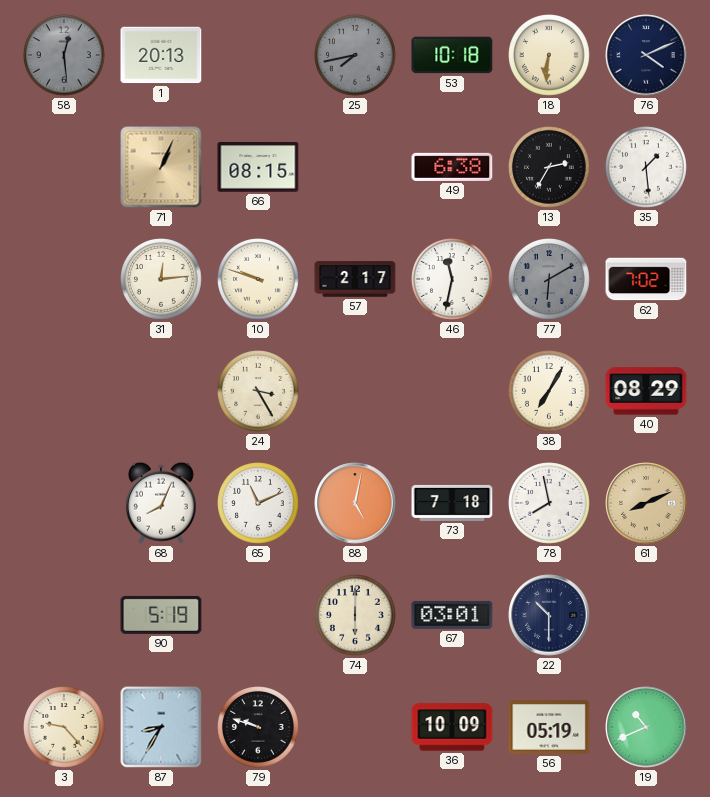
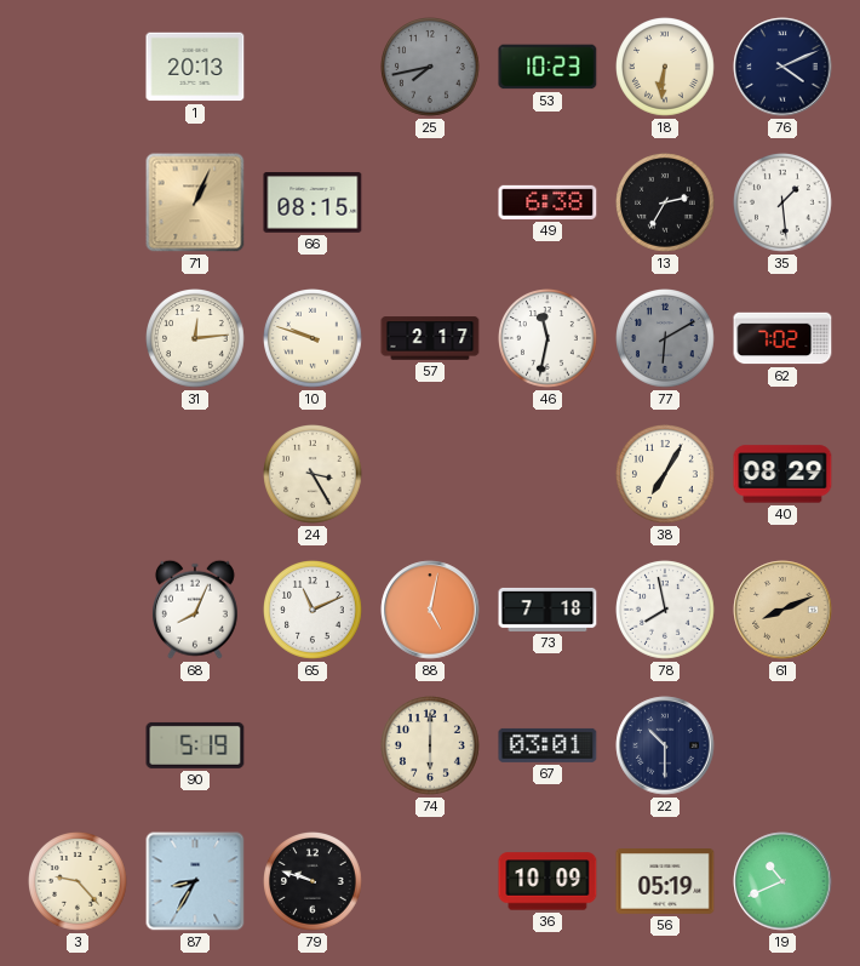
58: 12:29 -> none (65, 56)
53: 10:18 -> 10:23 (547, 67)
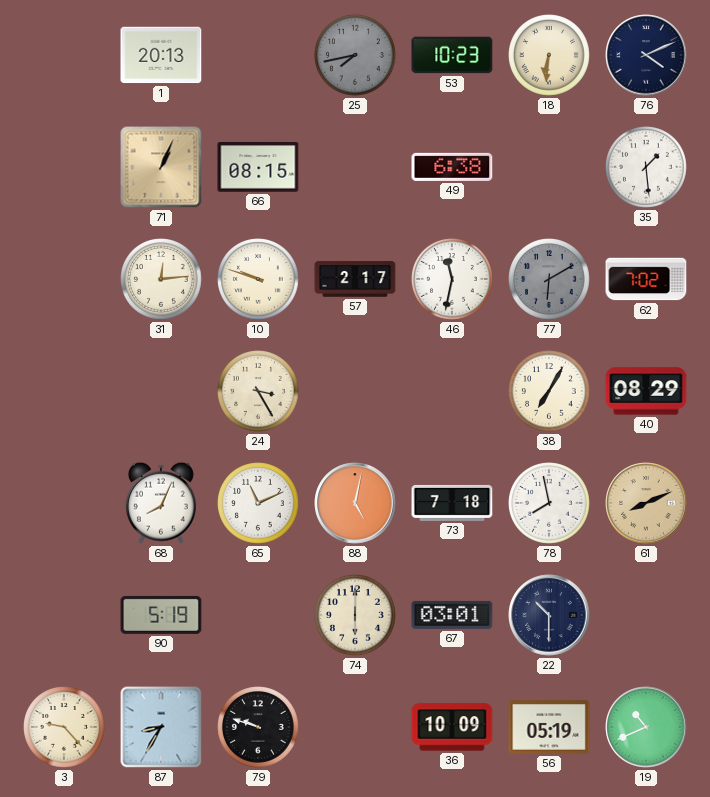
13: 2:35 -> none (666, 204)
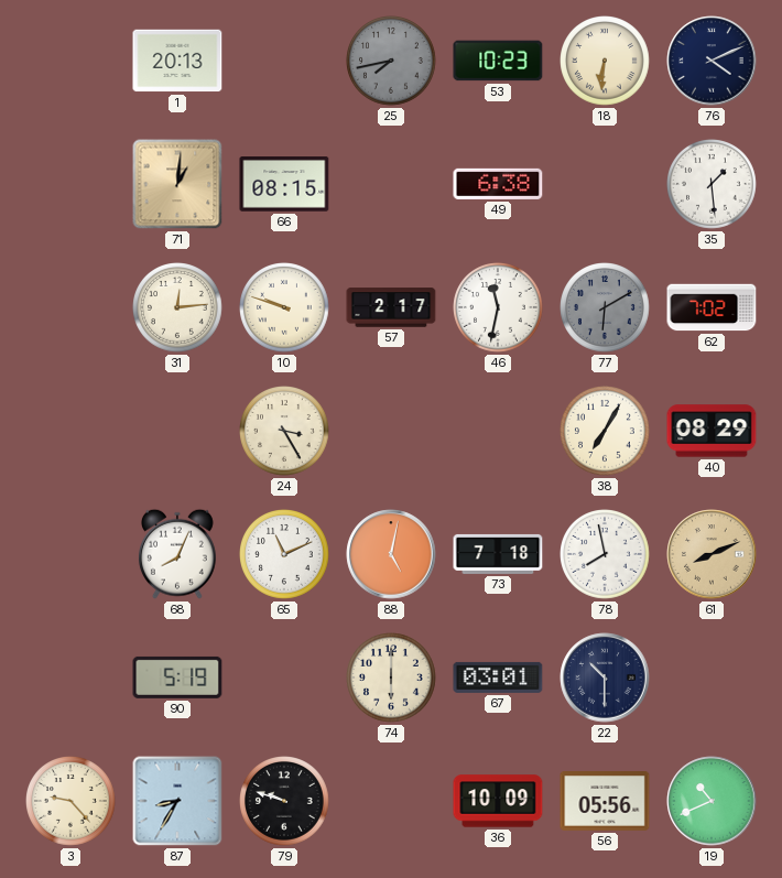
71: 1:04 -> 1:01 (177, 184)
56: 05:19 -> 05:56 (605, 802)
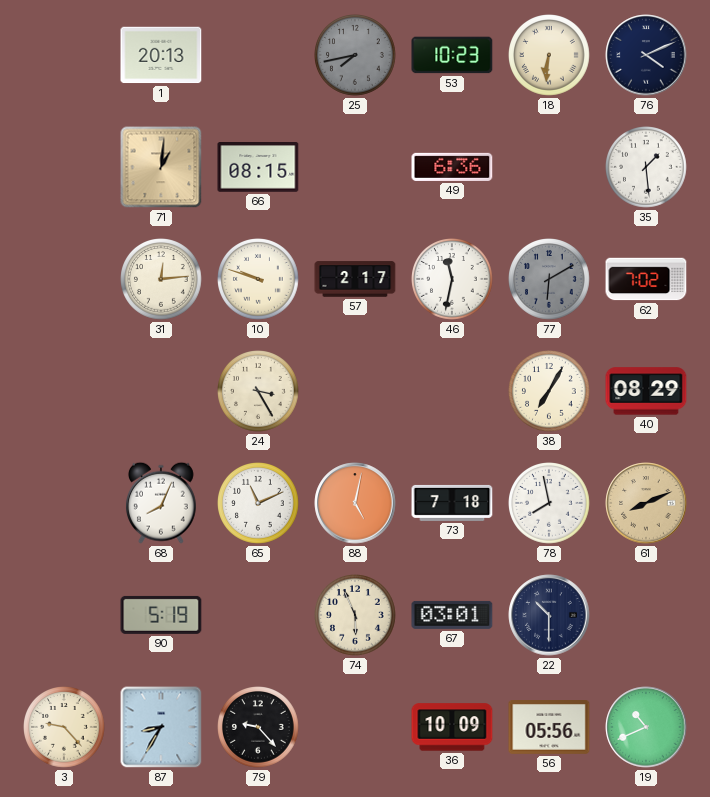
49: 6:38 -> 6:36 (452, 167)
74: 6:00 -> 5:56 (356, 616)
79: 9:48 -> 9:23 (259, 728)
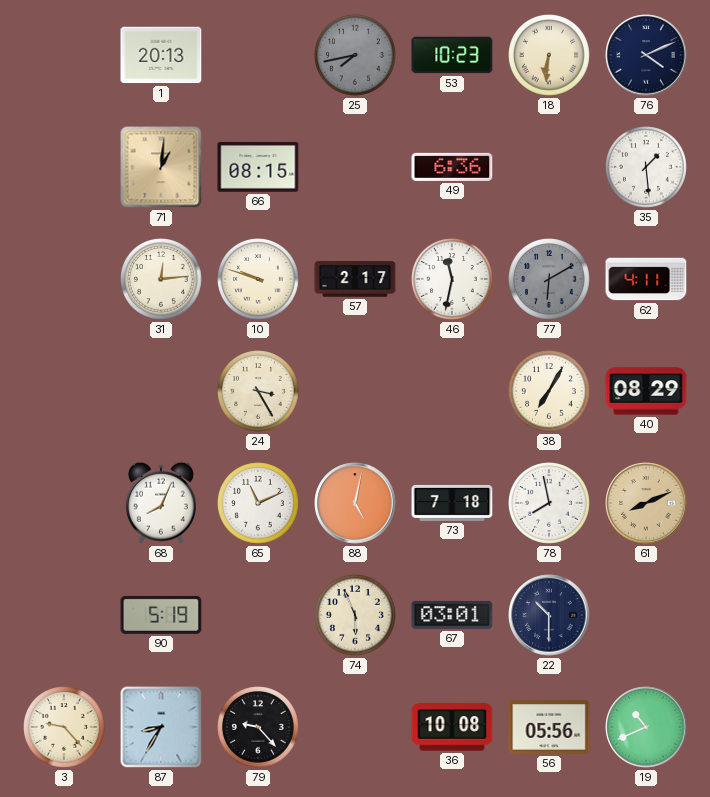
62: 7:02 -> 4:11 (646, 279)
36: 10:09 -> 10:08 (452, 727)
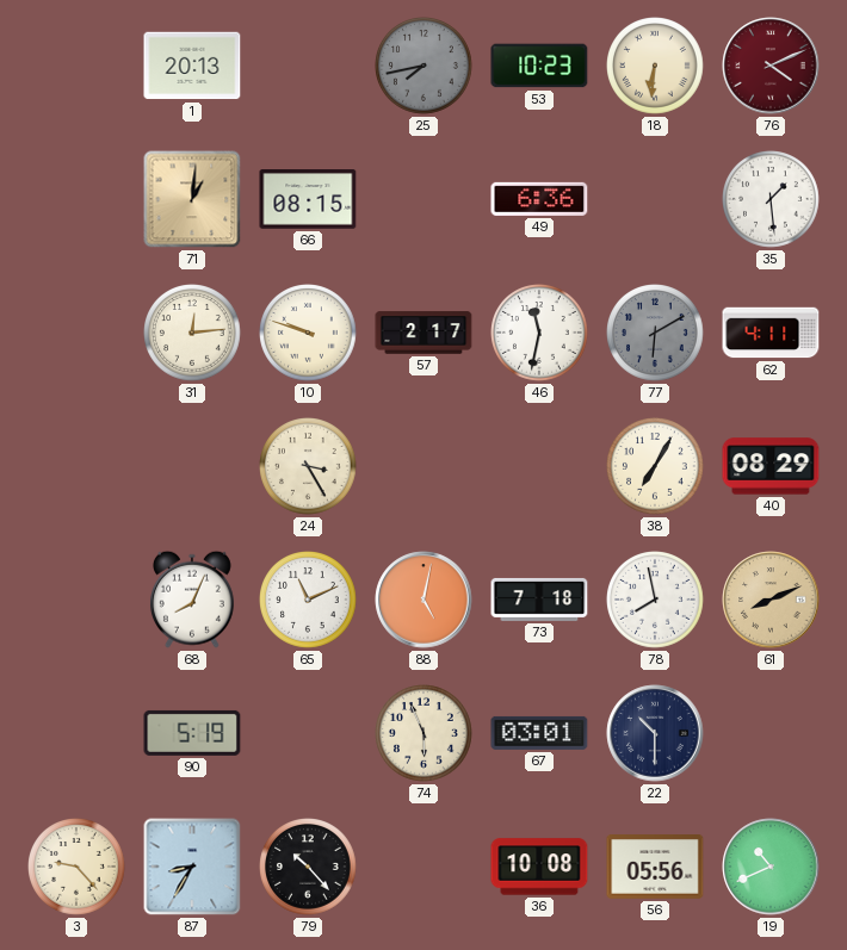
76 dial: navy -> burgundy (771, 66)
79: 9:23 -> 10:23 (309, 868)
